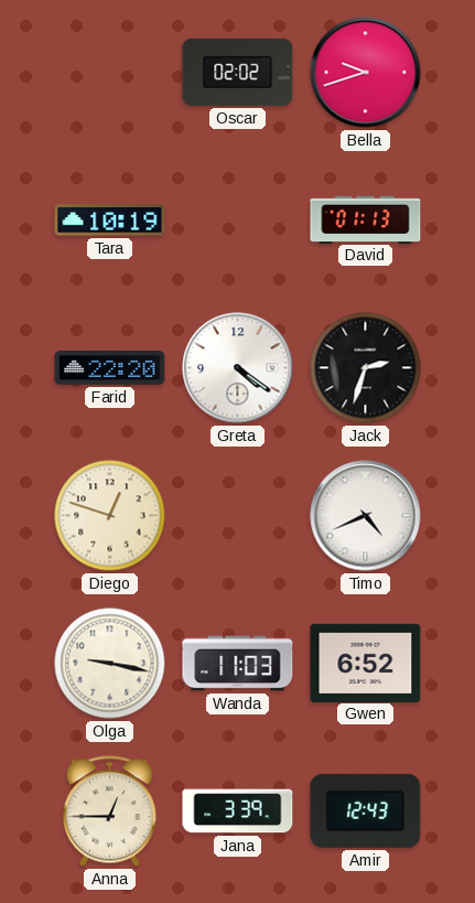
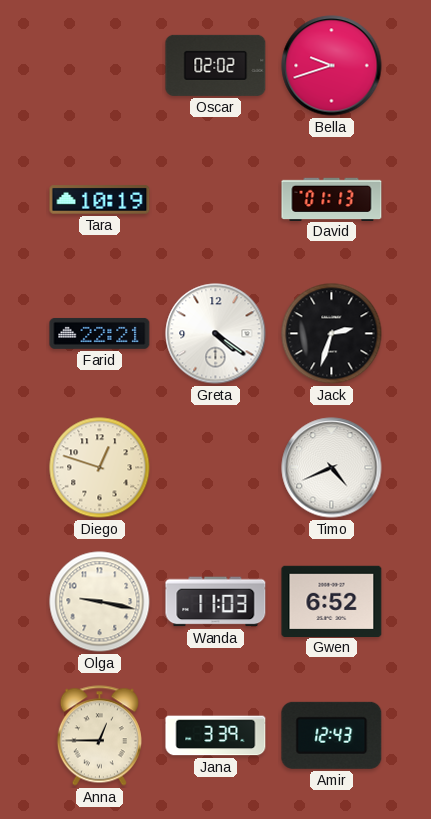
Farid: 22:20 -> 22:21 (100, 333)
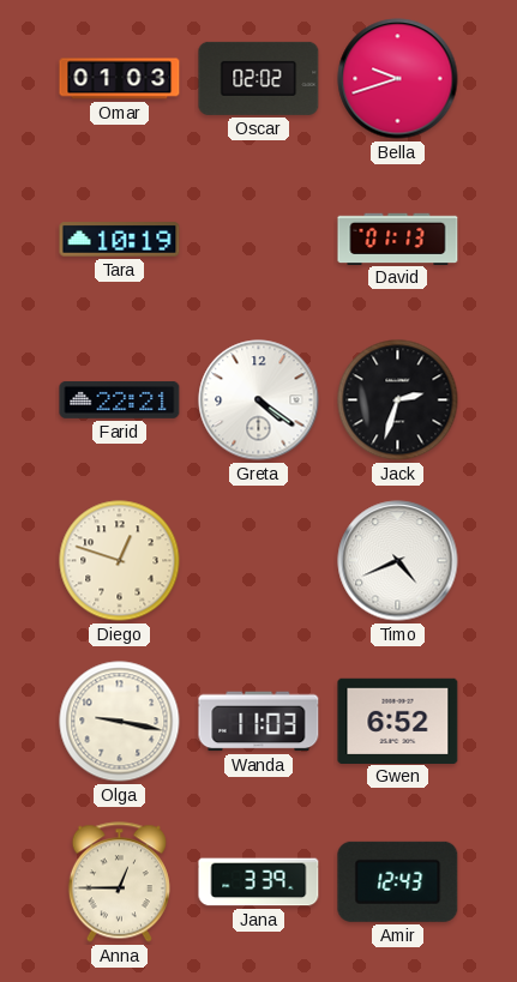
Omar: none -> 01:03 (120, 79)
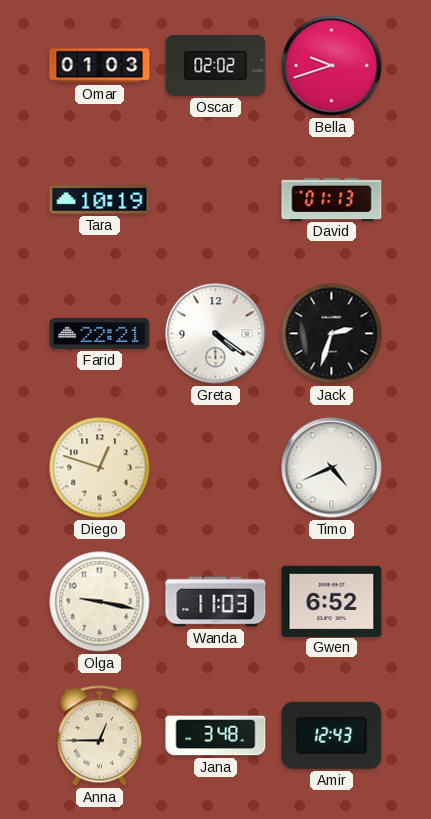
Jana: 3:39 -> 3:48 (216, 736)
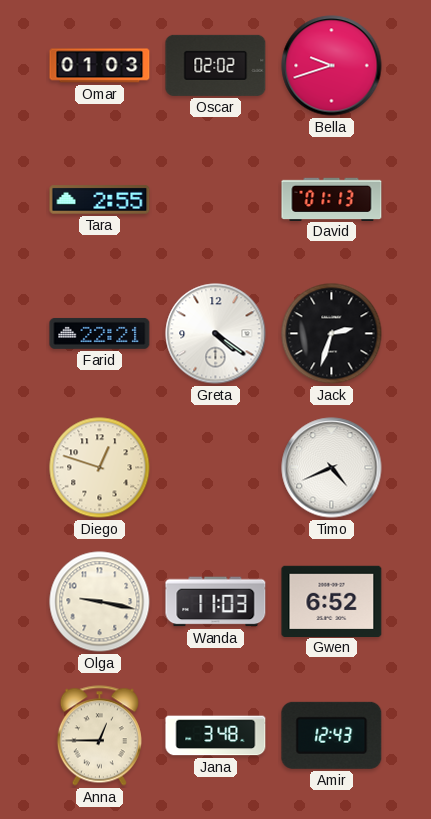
Tara: 10:19 -> 2:55 (100, 200)
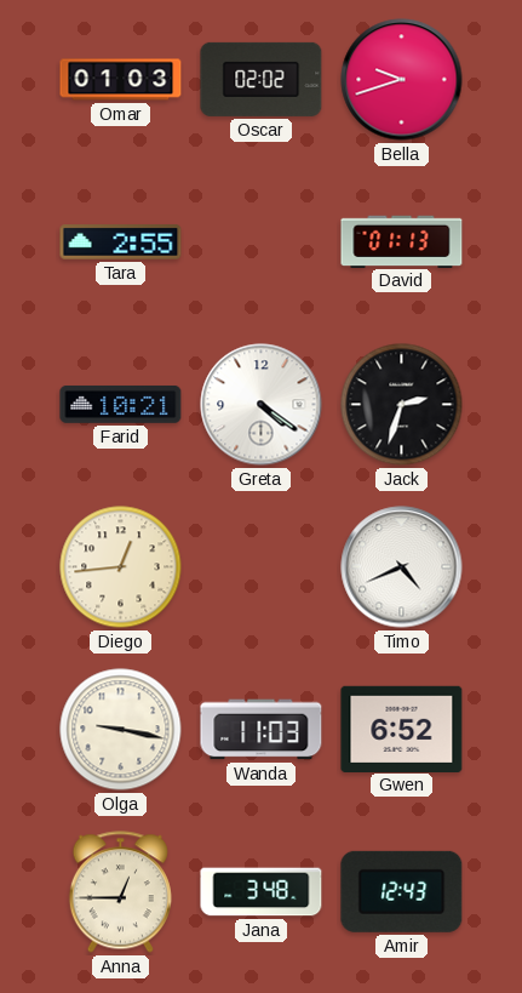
Farid: 22:21 -> 10:21 (121, 404)
Diego: 12:48 -> 12:44 (121, 567)
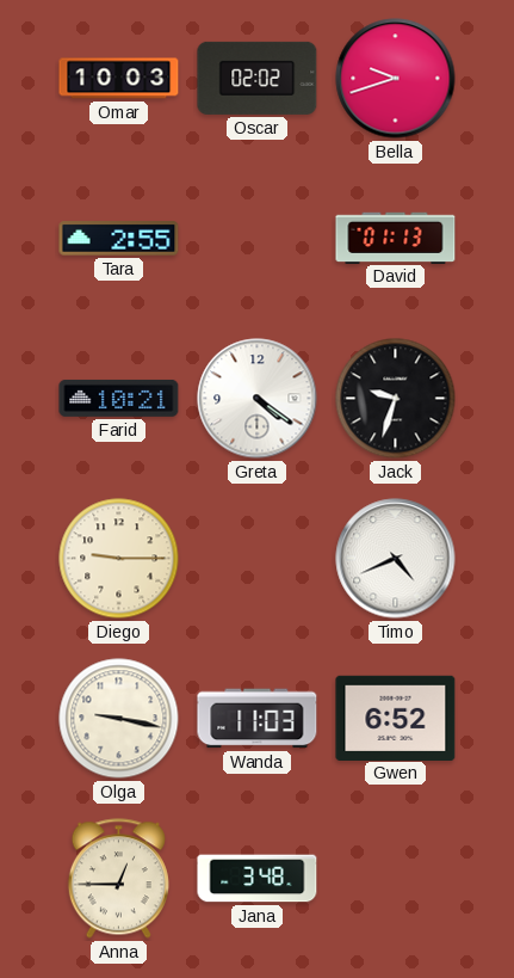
Omar: 01:03 -> 10:03 (119, 79)
Jack: 2:33 -> 9:33 (396, 399)
Diego: 12:44 -> 9:15 (119, 559)
Amir: 12:43 -> none (402, 891)
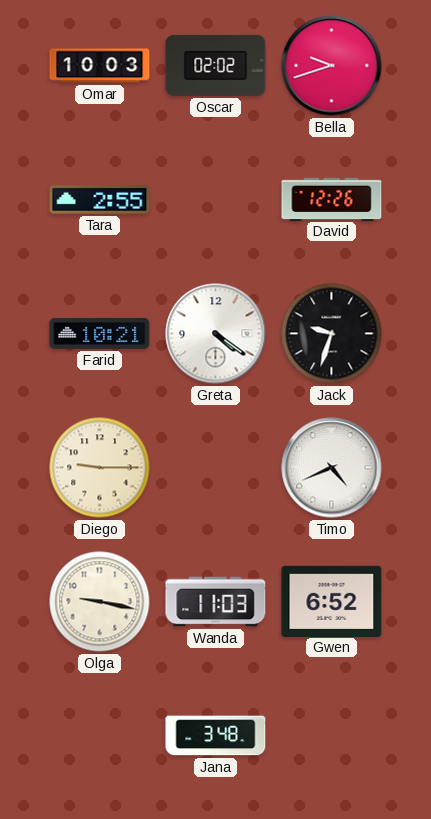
David: 01:13 -> 12:26 (332, 199)
Anna: 12:45 -> none (118, 879)
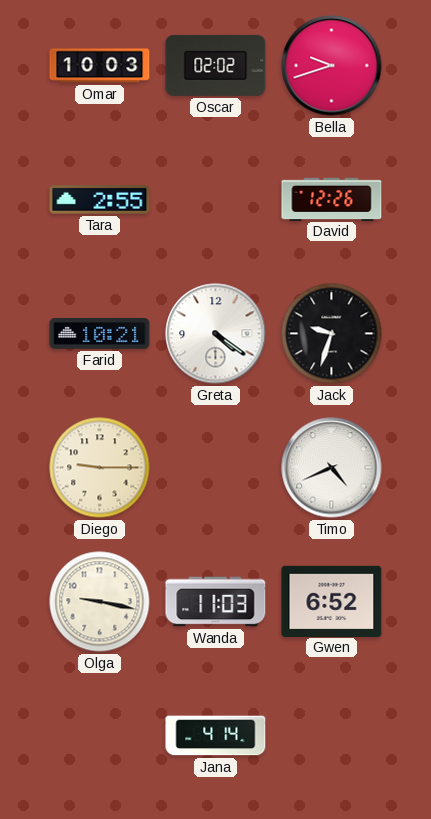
Jana: 3:48 -> 4:14 (216, 736)
